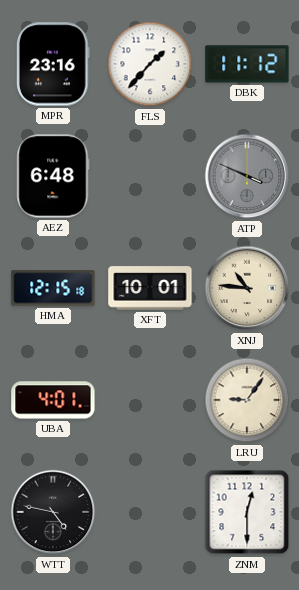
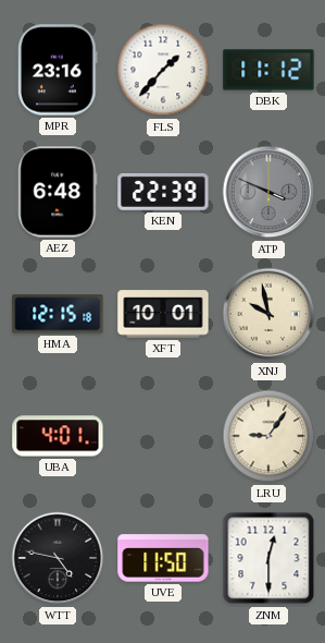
KEN: none -> 22:39 (163, 192)
XNJ: 10:46 -> 9:58 (268, 314)
UVE: none -> 11:50 (163, 558)
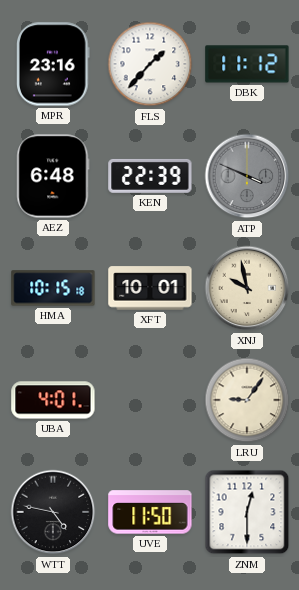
HMA: 12:15 -> 10:15 (53, 288)
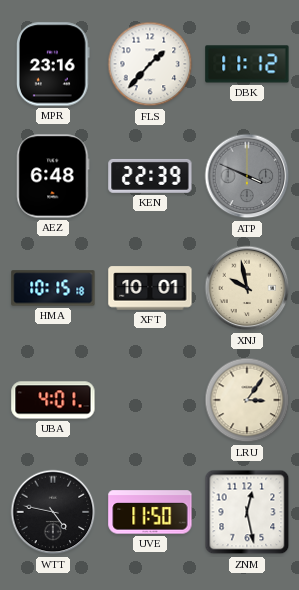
LRU: 9:06 -> 3:06 (247, 400)
ZNM: 12:30 -> 12:28 (247, 512)
